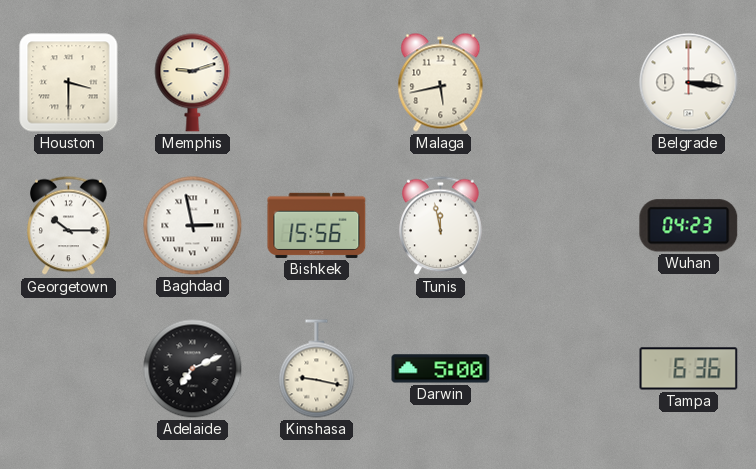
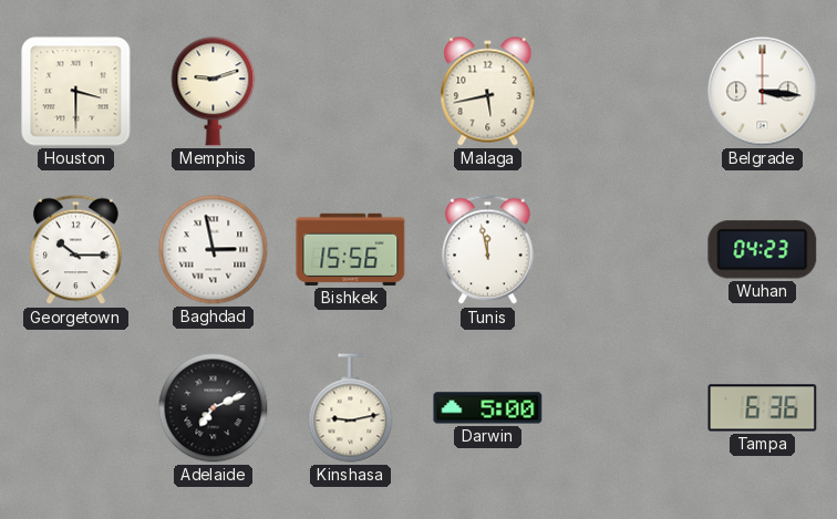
Kinshasa: 9:17 -> 9:13 (351, 408)
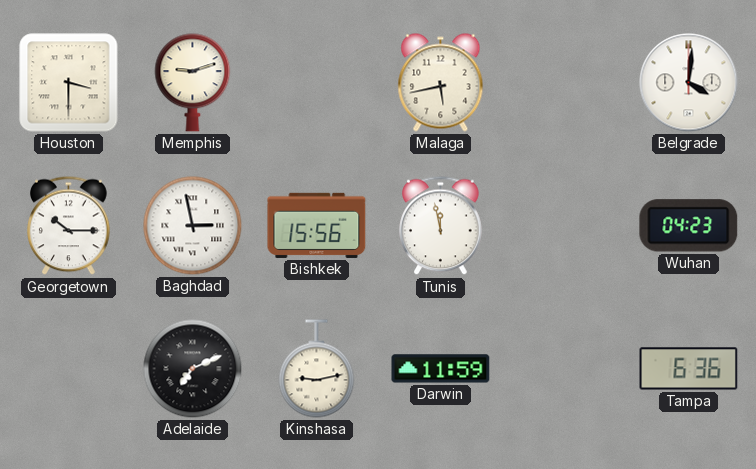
Belgrade: 3:16 -> 4:01 (689, 83)
Darwin: 5:00 -> 11:59 (441, 369)
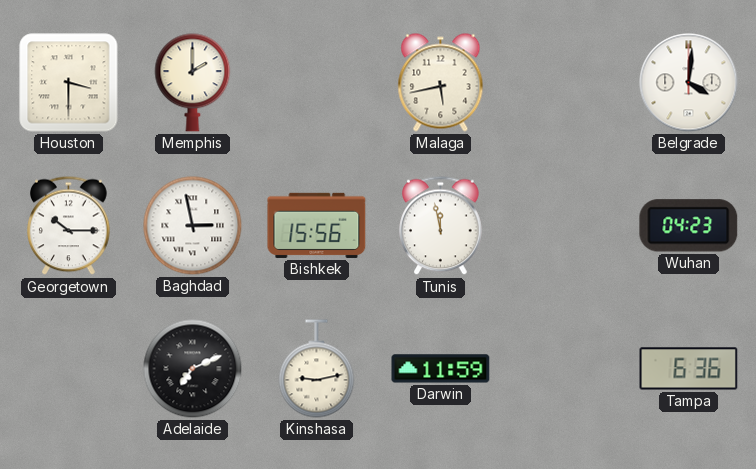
Memphis: 9:12 -> 2:00 (193, 83)
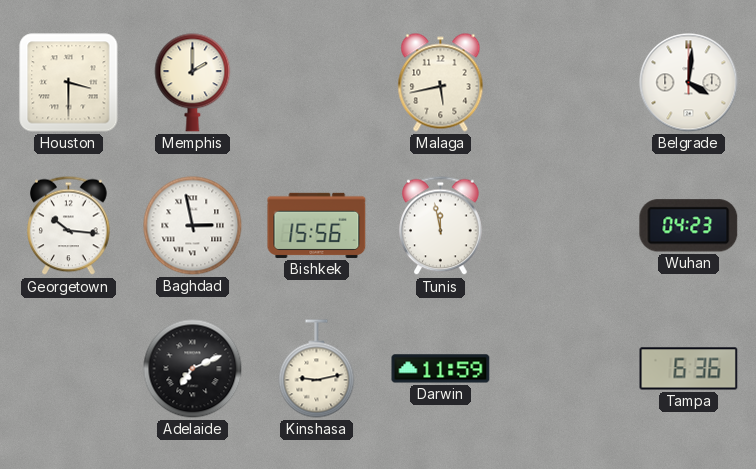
Georgetown: 10:15 -> 10:16 (69, 226)
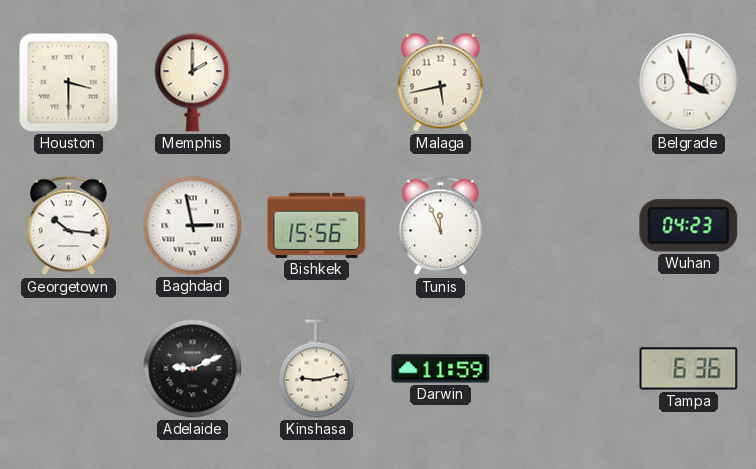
Belgrade: 4:01 -> 3:57 (689, 83)
Tunis: 11:58 -> 11:56 (441, 226)
Adelaide: 7:11 -> 9:11 (193, 369)
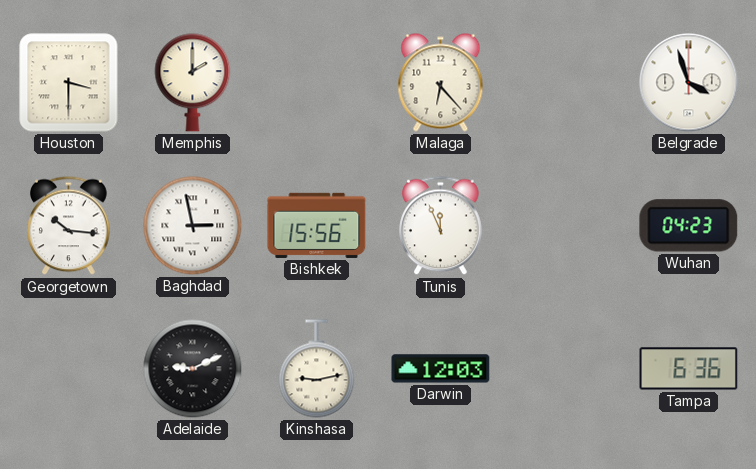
Malaga: 5:43 -> 6:23 (441, 83)
Darwin: 11:59 -> 12:03 (441, 369)
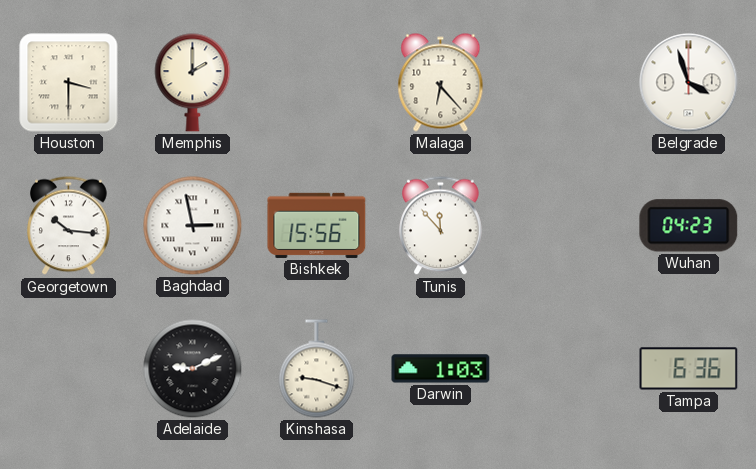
Tunis: 11:56 -> 11:53 (441, 226)
Kinshasa: 9:13 -> 9:18 (317, 369)
Darwin: 12:03 -> 1:03 (441, 369)
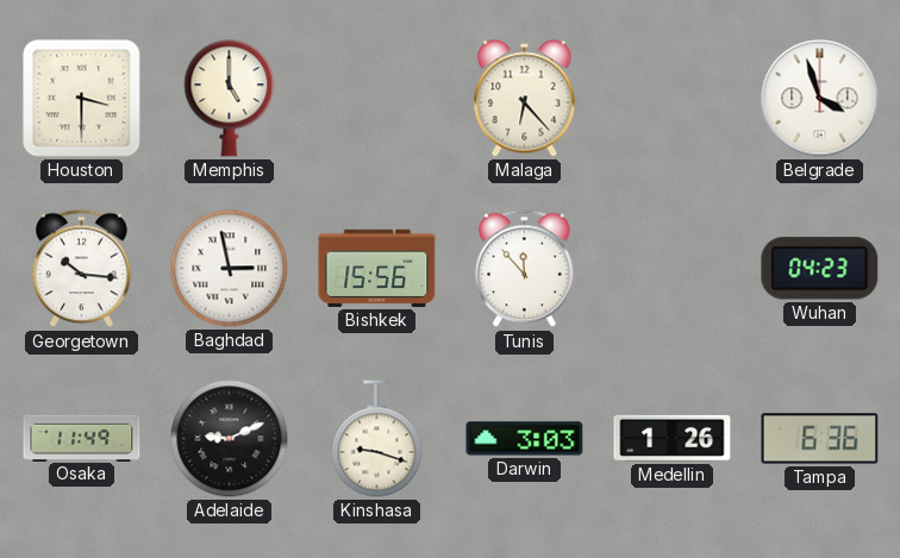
Memphis: 2:00 -> 5:00 (230, 99)
Osaka: none -> 11:49 (82, 438)
Darwin: 1:03 -> 3:03 (525, 439)
Medellin: none -> 1:26 (673, 438)
